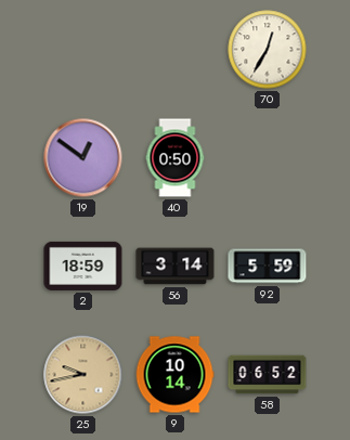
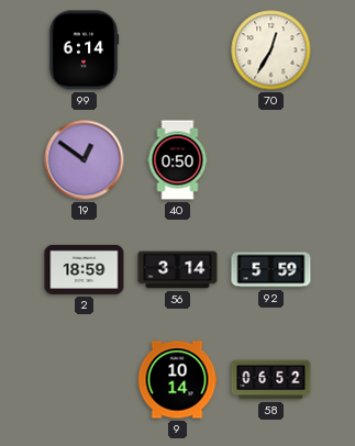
99: none -> 6:14 (84, 51)
25: 9:43 -> none (83, 375)
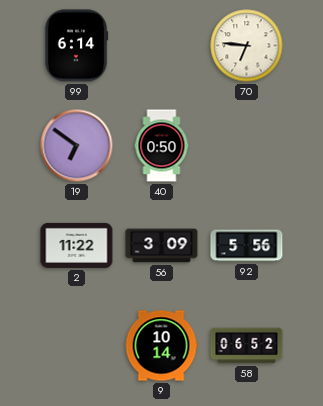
70: 12:35 -> 6:46 (247, 46)
19: 12:51 -> 6:51 (77, 146)
2: 18:59 -> 11:22 (77, 245)
56: 3:14 -> 3:09 (162, 246)
92: 5:59 -> 5:56 (247, 246)
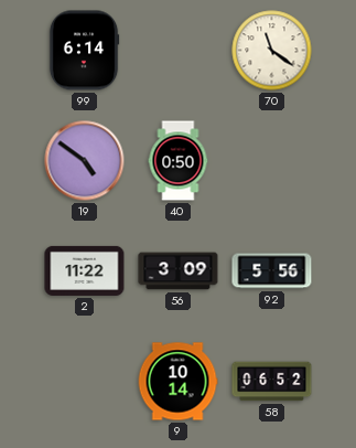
70: 6:46 -> 11:21 (272, 51)
19: 6:51 -> 4:51 (85, 161)
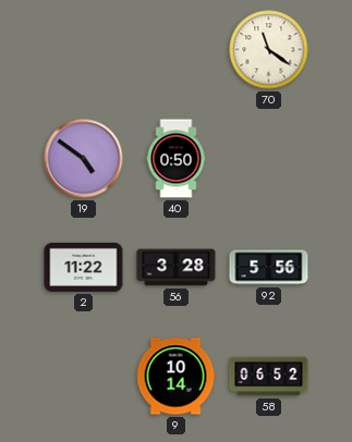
99: 6:14 -> none (84, 51)
56: 3:09 -> 3:28 (177, 268)
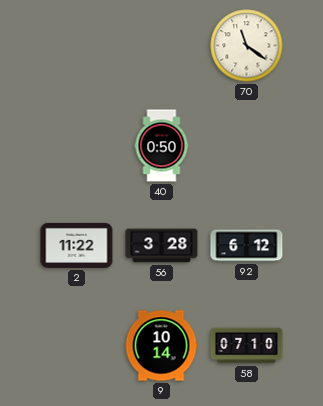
19: 4:51 -> none (84, 159)
92: 5:56 -> 6:12 (247, 246)
58: 06:52 -> 07:10 (247, 346)
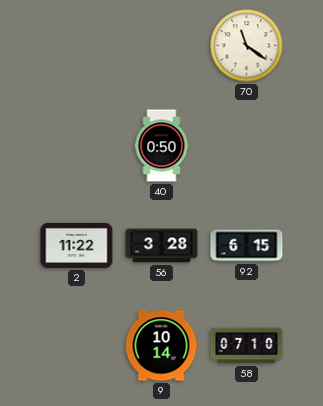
92: 6:12 -> 6:15 (247, 246)
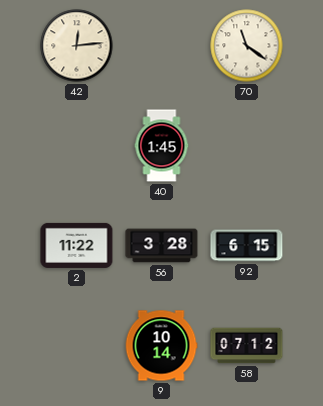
42: none -> 12:14 (77, 46)
40: 0:50 -> 1:45 (162, 146)
58: 07:10 -> 07:12 (247, 346)
